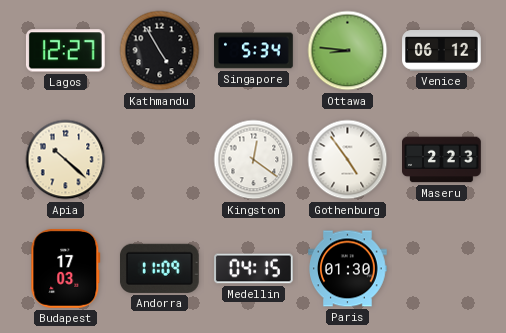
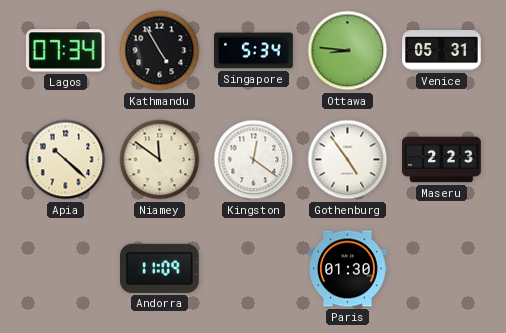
Lagos: 12:27 -> 07:34 (65, 51)
Venice: 06:12 -> 05:31 (442, 51)
Niamey: none -> 11:51 (160, 160)
Budapest: 17:03 -> none (66, 269)
Medellin: 04:15 -> none (254, 269)
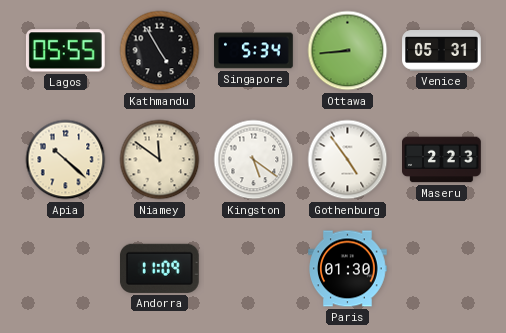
Lagos: 07:34 -> 05:55 (65, 51)
Ottawa: 8:46 -> 8:44 (348, 51)
Kingston: 12:21 -> 5:21 (254, 160)
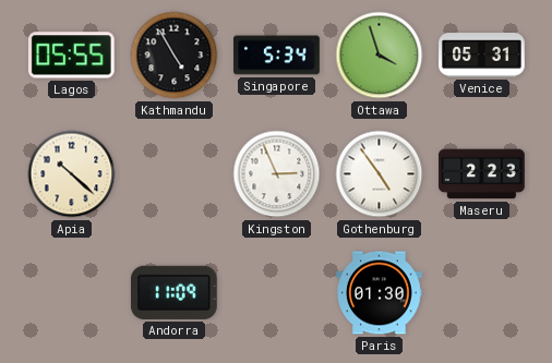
Ottawa: 8:44 -> 3:57 (380, 56)
Niamey: 11:51 -> none (160, 160)
Kingston: 5:21 -> 2:56 (277, 174)
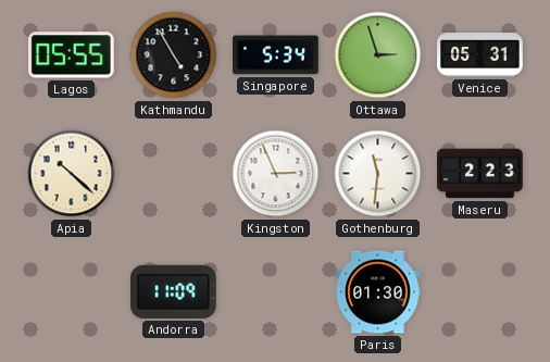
Ottawa: 3:57 -> 2:57 (378, 55)
Gothenburg: 4:54 -> 11:31 (378, 174)
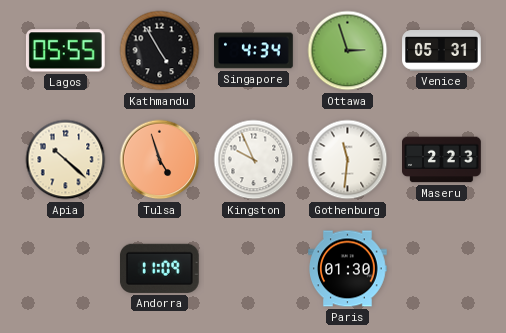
Singapore: 5:34 -> 4:34 (254, 51)
Tulsa: none -> 4:57 (160, 160)
Kingston: 2:56 -> 9:56 (254, 160)
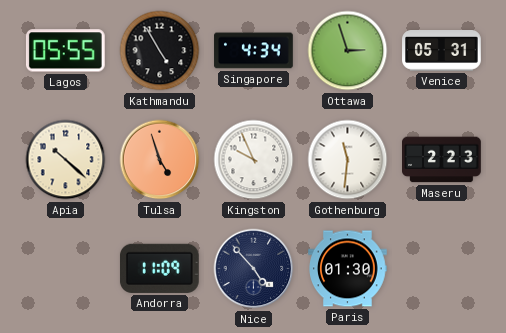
Nice: none -> 4:53 (254, 269)
